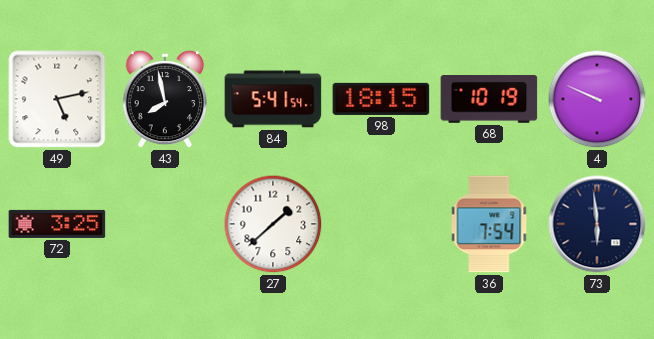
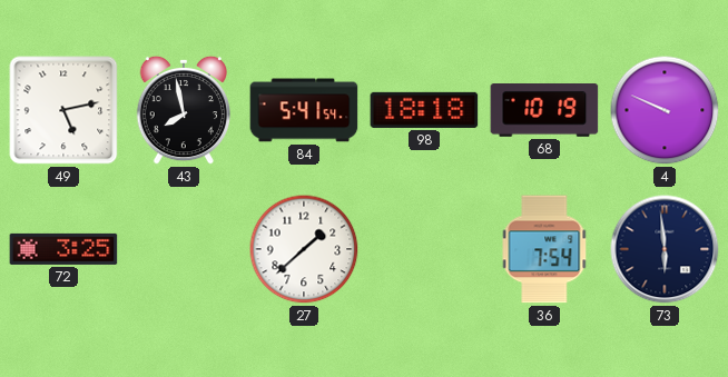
98: 18:15 -> 18:18 (424, 110)
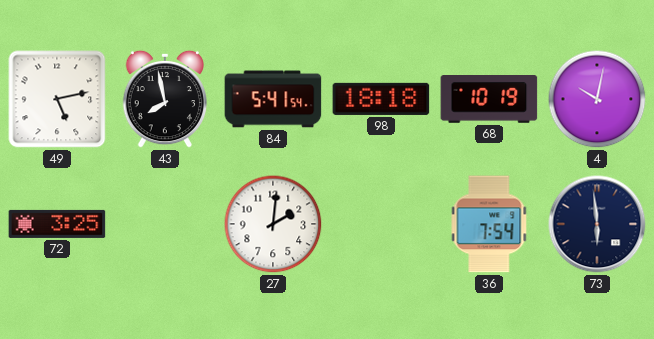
4: 9:49 -> 10:02 (597, 99)
27: 1:38 -> 2:01 (273, 224)
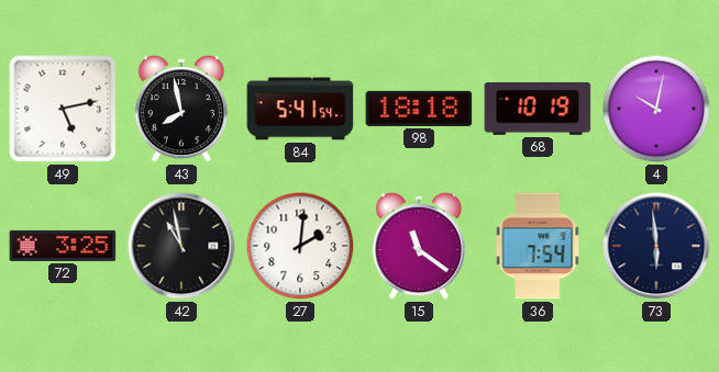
42: none -> 10:58 (181, 246)
15: none -> 11:21 (418, 246)
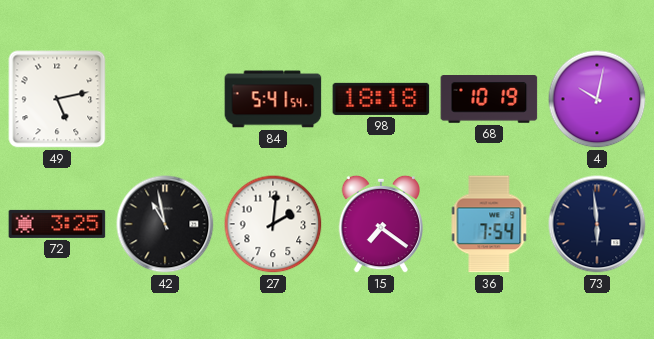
43: 7:58 -> none (180, 109)
15: 11:21 -> 7:21 (380, 224)
